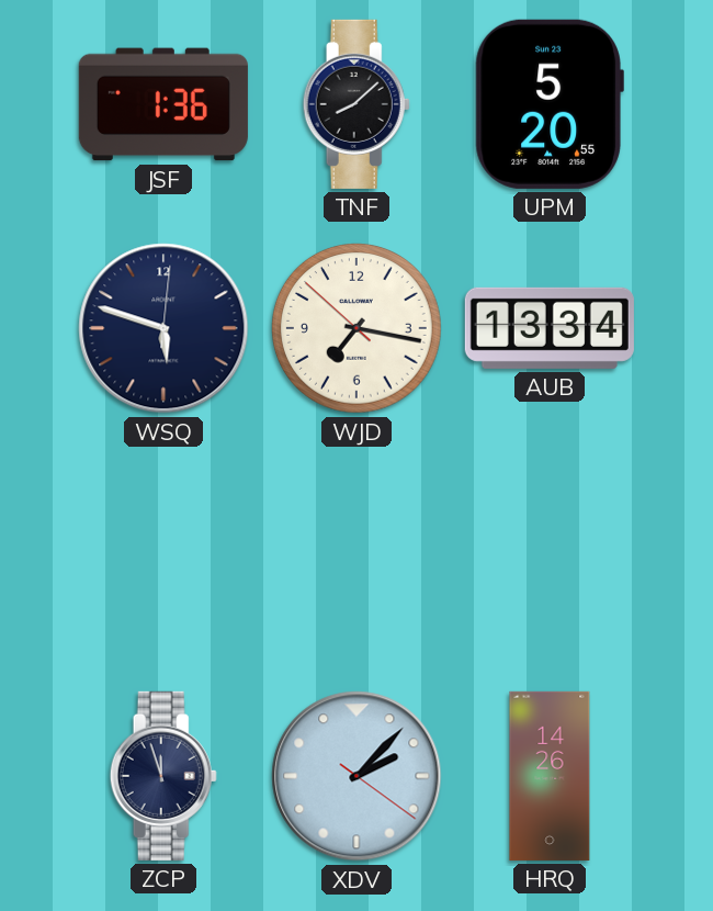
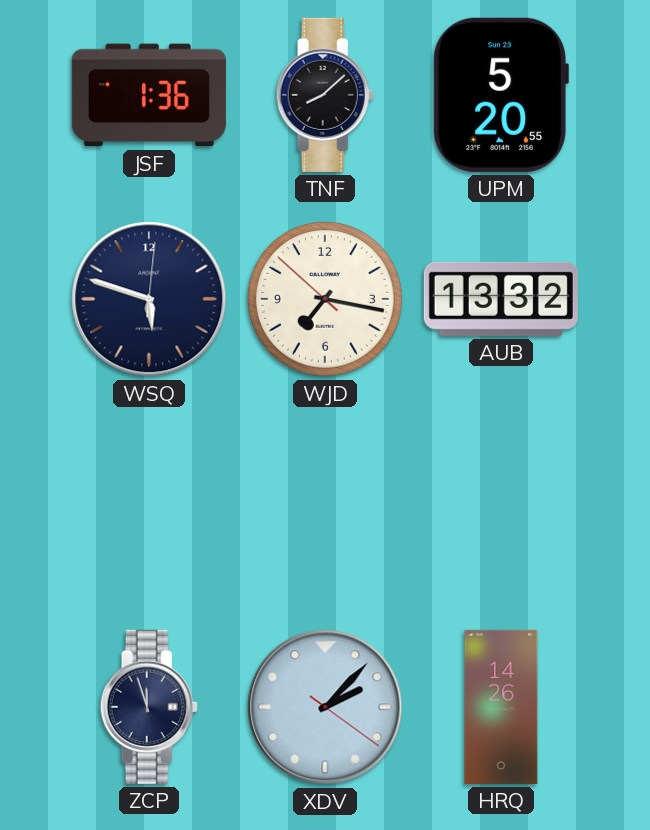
AUB: 13:34 -> 13:32 (501, 299)
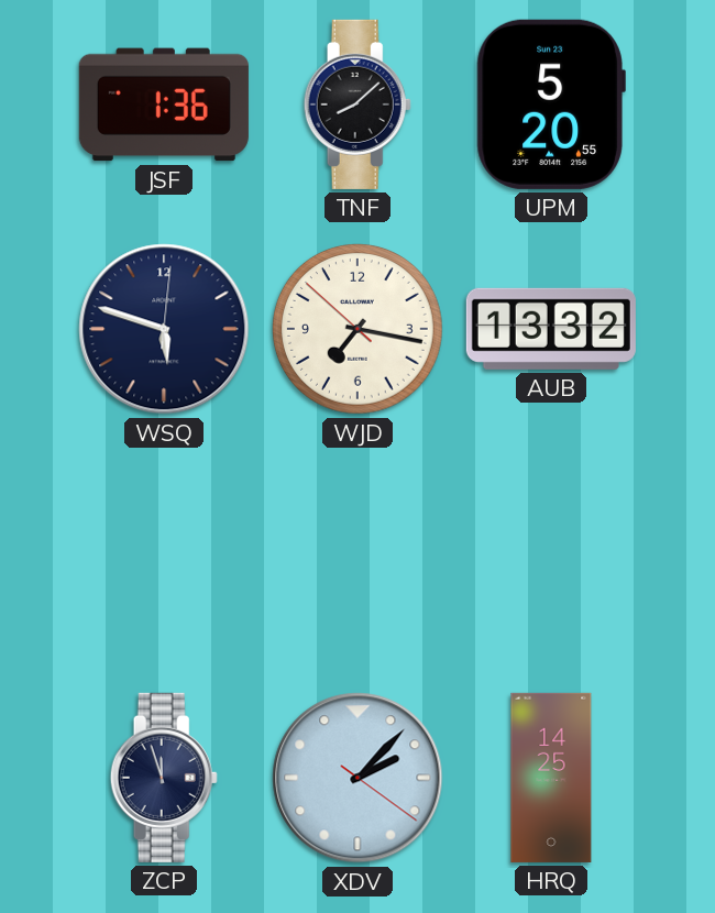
HRQ: 14:26 -> 14:25 (551, 778)
